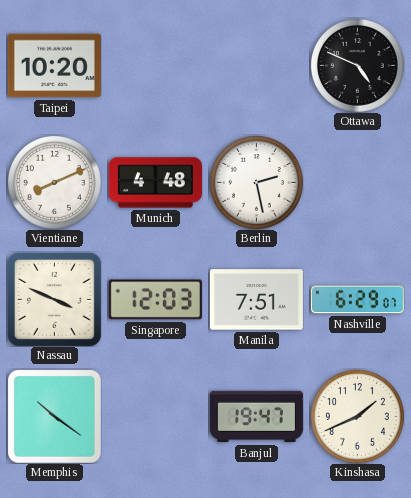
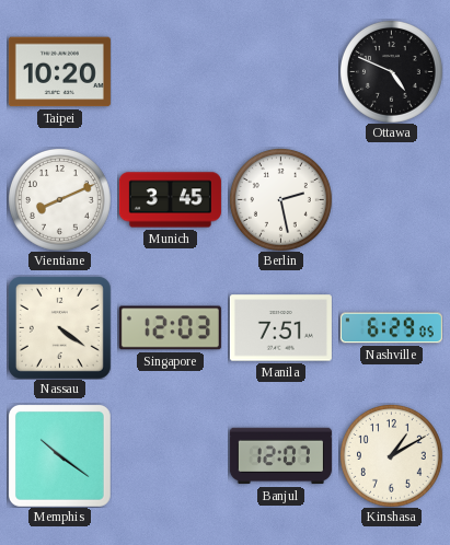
Munich: 4:48 -> 3:45 (170, 200)
Nassau: 3:49 -> 4:21 (59, 327)
Nashville: 6:29:07 -> 6:29:05 (391, 328)
Banjul: 19:47 -> 12:07 (280, 456)
Kinshasa: 1:41 -> 1:10 (391, 455)
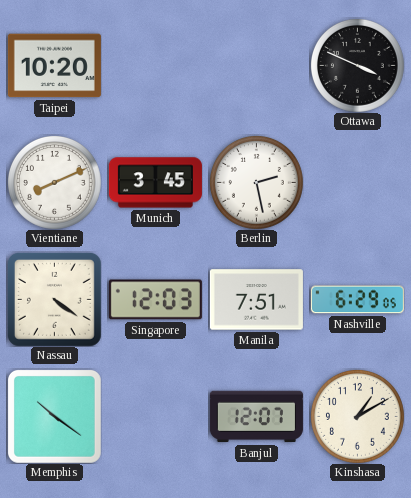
Ottawa: 4:49 -> 3:49 (357, 65)
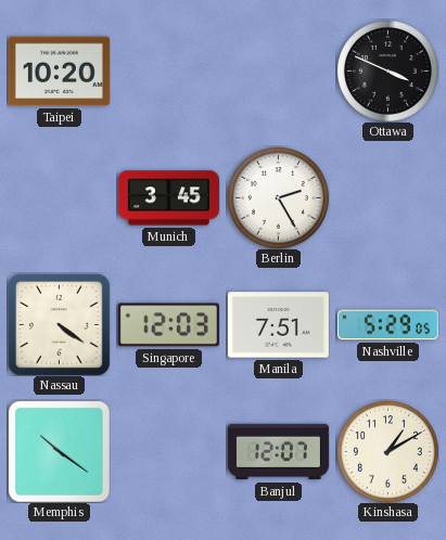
Vientiane: 8:11 -> none (54, 182)
Berlin: 2:28 -> 2:25 (278, 197)
Nashville: 6:29 -> 5:29 (387, 325)
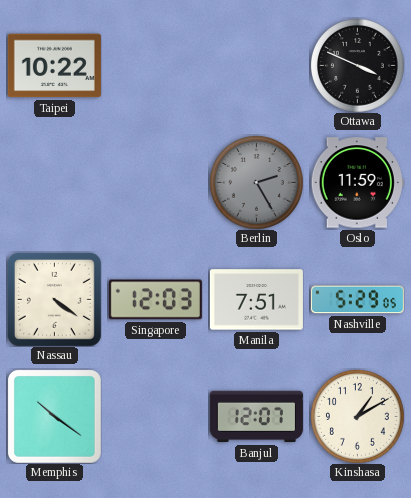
Taipei: 10:20 -> 10:22 (54, 66)
Munich: 3:45 -> none (168, 198)
Berlin dial: white -> grey (256, 182)
Oslo: none -> 11:59 (357, 183)
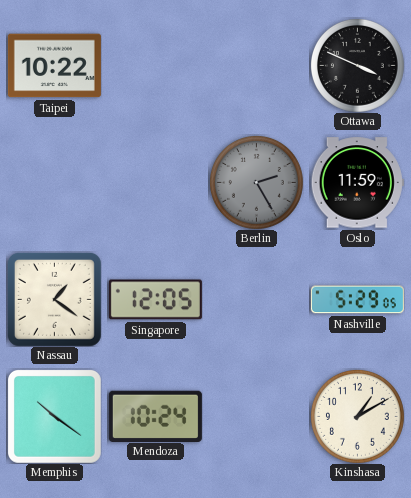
Nassau: 4:21 -> 1:21 (54, 299)
Singapore: 12:03 -> 12:05 (155, 300)
Manila: 7:51 -> none (256, 300)
Mendoza: none -> 10:24 (155, 416)
Banjul: 12:07 -> none (256, 417)
